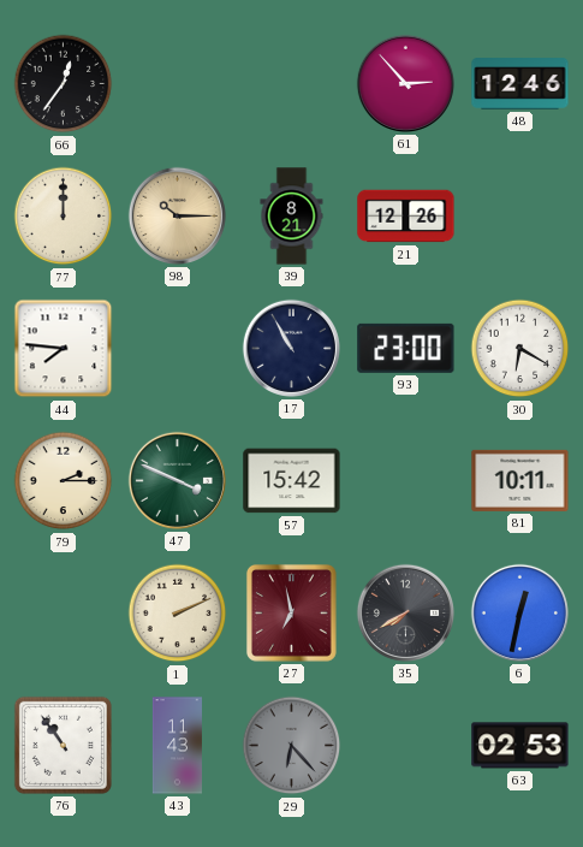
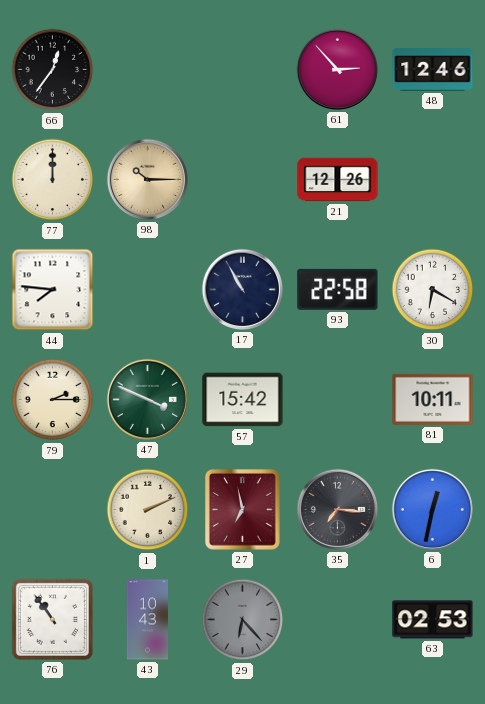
39: 8:21 -> none (292, 217)
93: 23:00 -> 22:58 (338, 289)
35: 7:40 -> 7:16 (337, 509)
43: 11:43 -> 10:43 (147, 620)
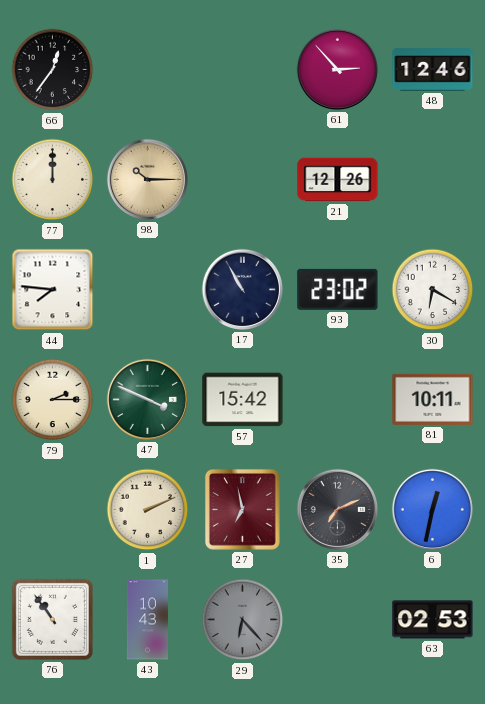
93: 22:58 -> 23:02 (338, 289)
35: 7:16 -> 7:11 (337, 509)
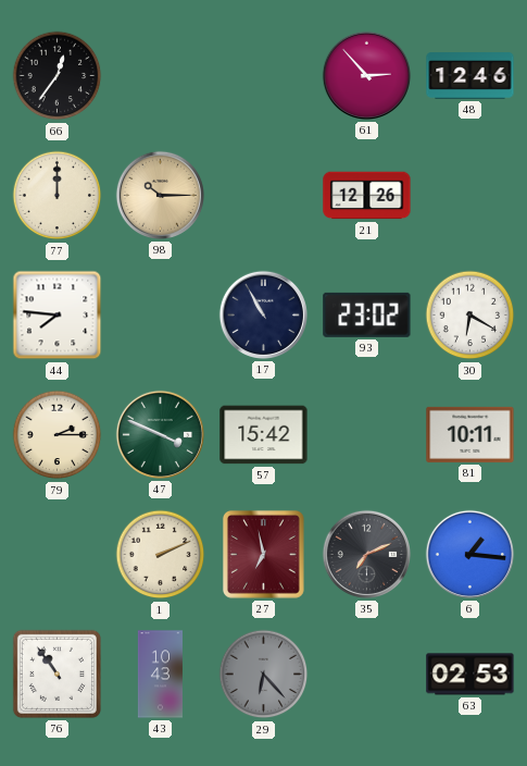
6: 12:32 -> 1:16 (469, 554)
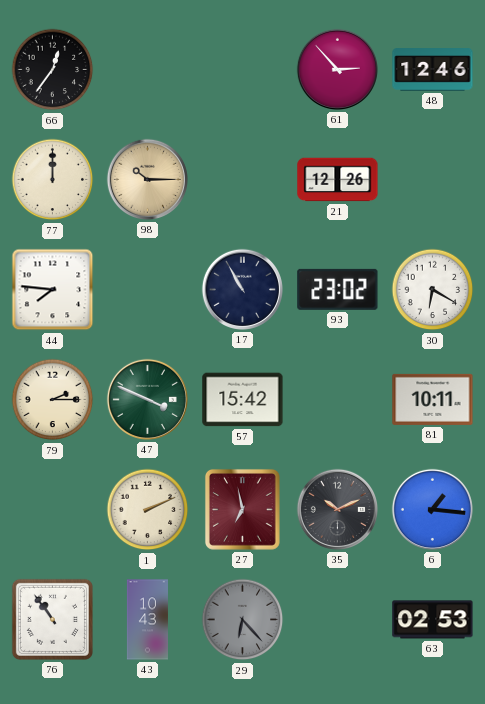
35: 7:11 -> 10:11 (337, 509)
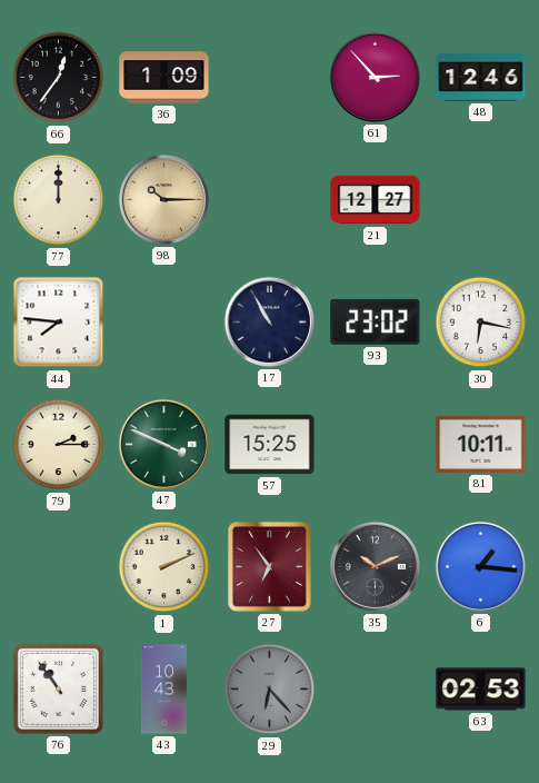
36: none -> 1:09 (164, 78)
21: 12:26 -> 12:27 (376, 200)
30: 6:20 -> 6:17 (481, 323)
57: 15:42 -> 15:25 (270, 445)
27: 6:58 -> 6:54 (269, 567)
